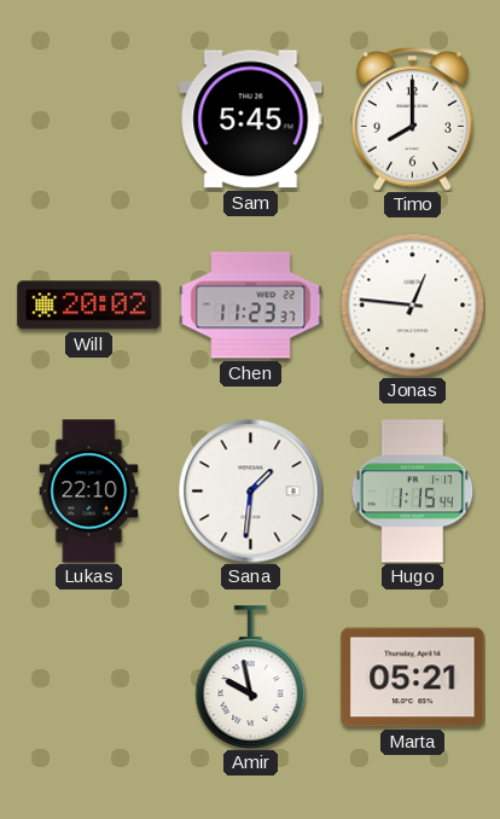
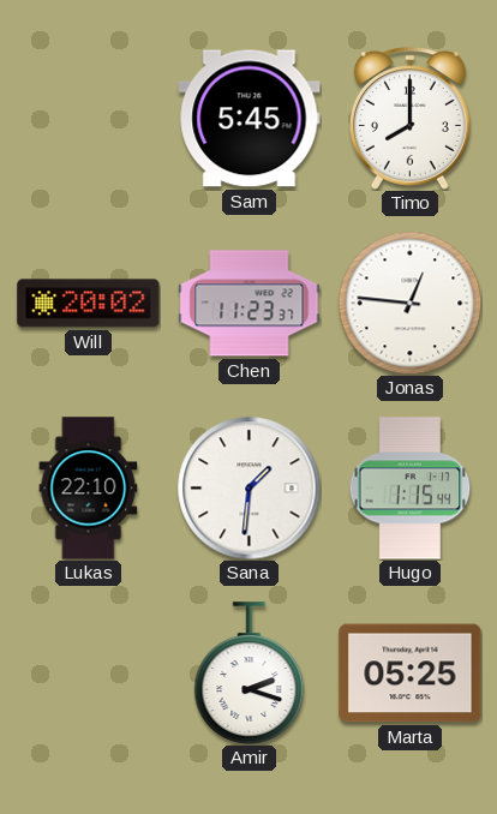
Amir: 9:58 -> 2:18 (250, 674)
Marta: 05:21 -> 05:25 (411, 674)
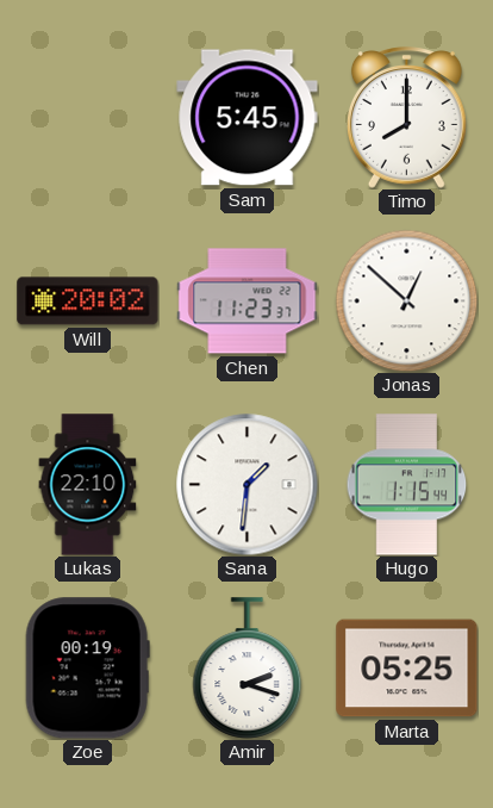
Jonas: 12:46 -> 12:52 (406, 300)
Zoe: none -> 00:19 (87, 669)
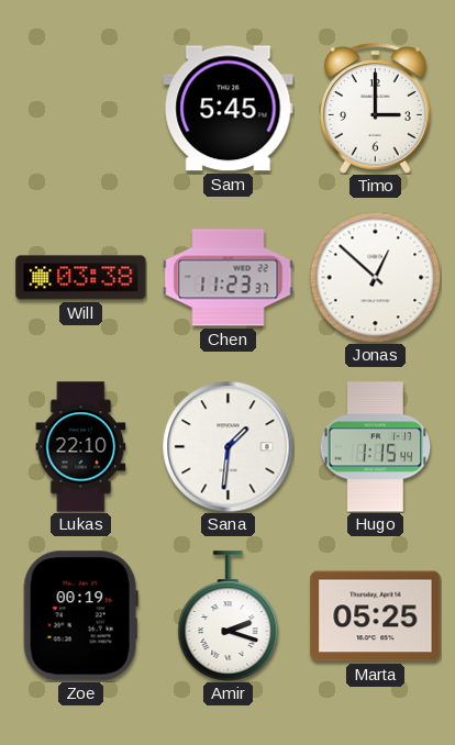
Timo: 8:00 -> 3:00 (375, 109)
Will: 20:02 -> 03:38 (81, 278)
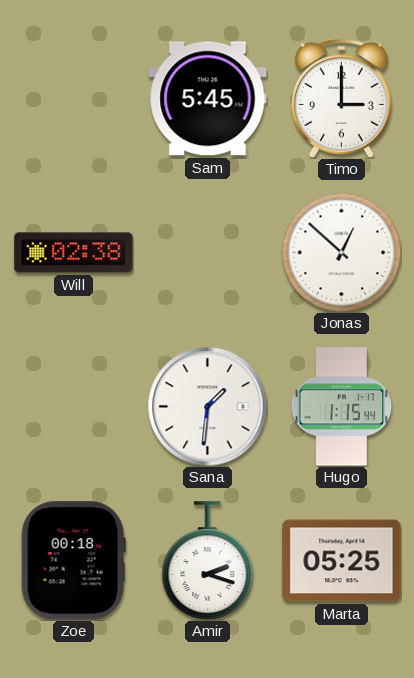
Will: 03:38 -> 02:38 (74, 253)
Chen: 11:23 -> none (229, 278)
Lukas: 22:10 -> none (81, 447)
Zoe: 00:19 -> 00:18 (73, 561)
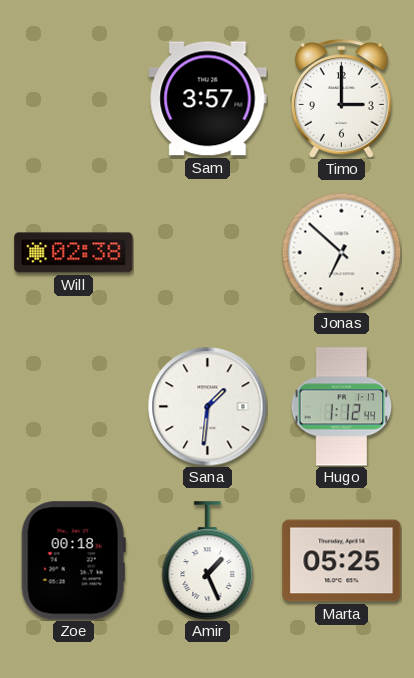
Sam: 5:45 -> 3:57 (208, 99)
Jonas: 12:52 -> 6:52 (341, 252)
Hugo: 1:15 -> 1:12 (342, 407)
Amir: 2:18 -> 1:26 (208, 561)
